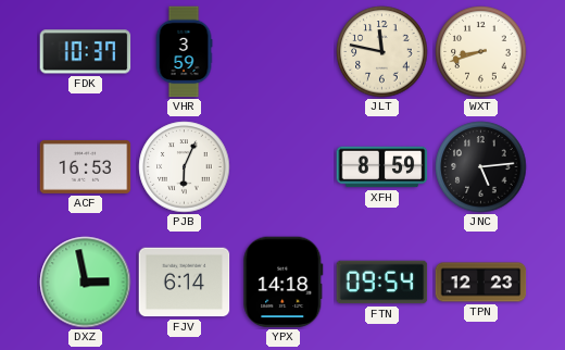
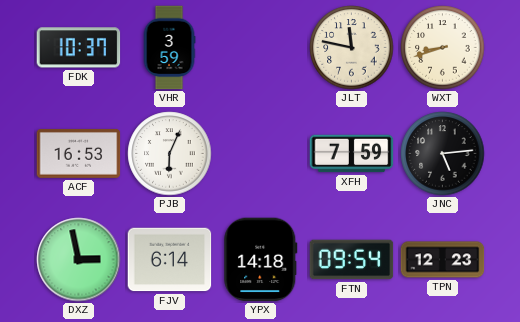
XFH: 8:59 -> 7:59 (352, 154)
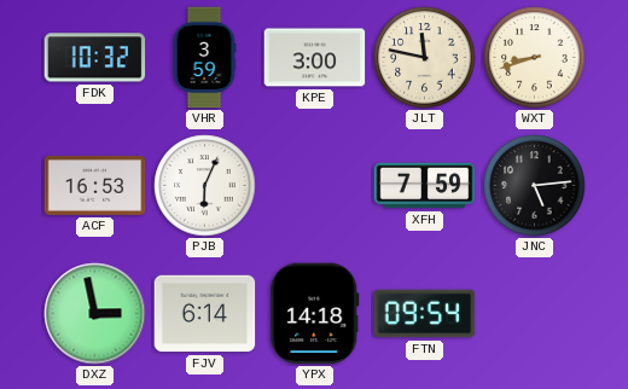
FDK: 10:37 -> 10:32 (95, 58)
KPE: none -> 3:00 (315, 58)
TPN: 12:23 -> none (443, 260)
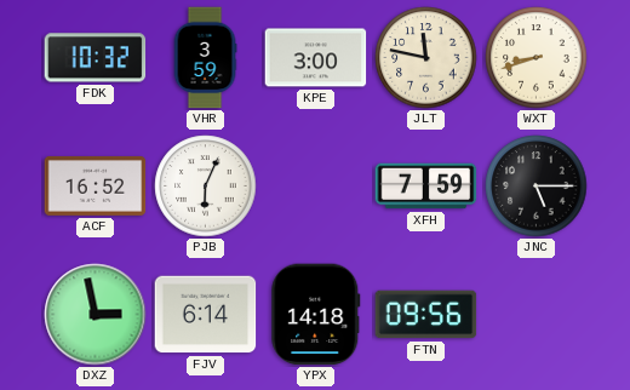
ACF: 16:53 -> 16:52 (96, 185)
JNC: 5:14 -> 5:15 (537, 187)
FTN: 09:54 -> 09:56 (426, 315)
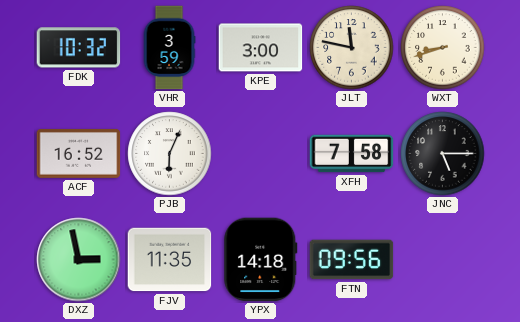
XFH: 7:59 -> 7:58 (352, 154)
FJV: 6:14 -> 11:35 (170, 260)
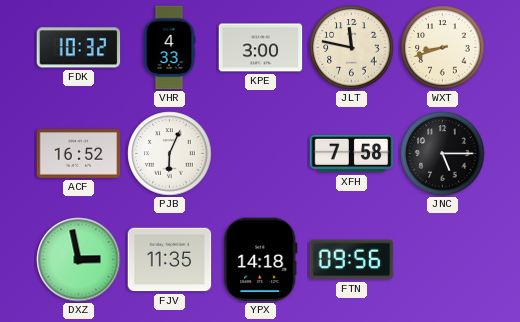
VHR: 3:59 -> 4:33 (169, 48)
